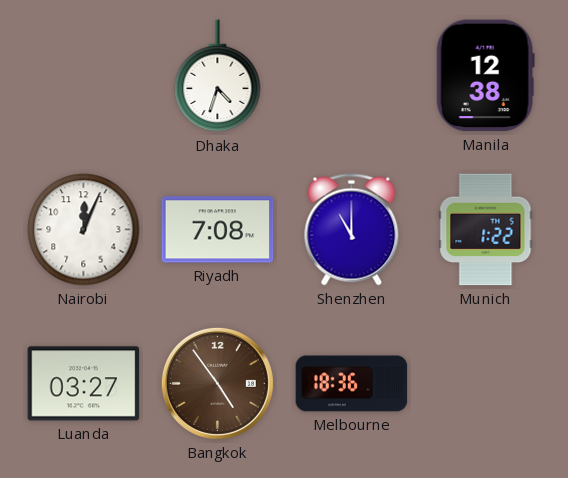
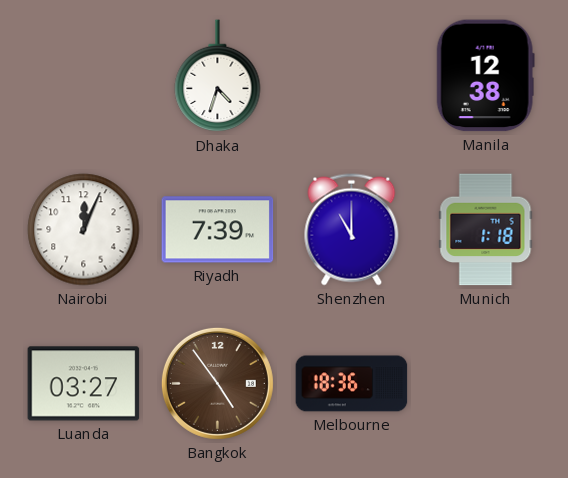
Riyadh: 7:08 -> 7:39 (218, 230)
Munich: 1:22 -> 1:18 (486, 230)
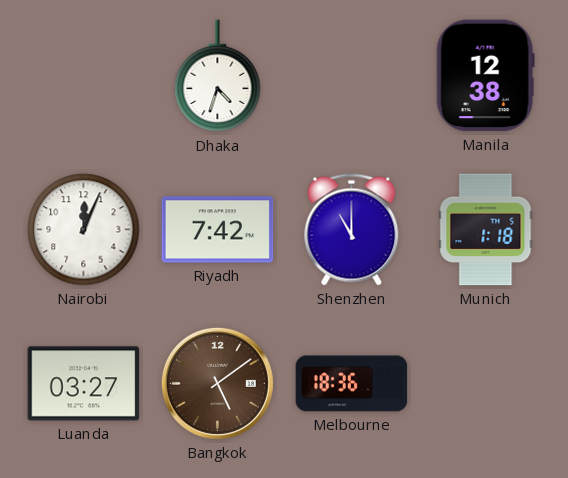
Riyadh: 7:39 -> 7:42 (218, 230)
Bangkok: 4:54 -> 5:09 (217, 383)
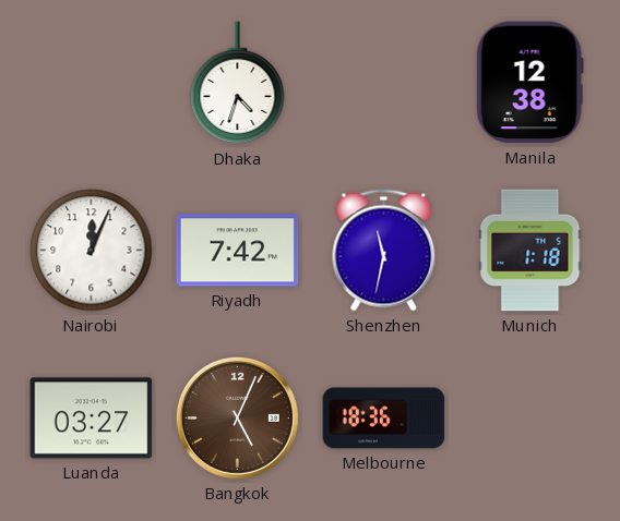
Shenzhen: 11:00 -> 11:32 (384, 251)
Bangkok: 5:09 -> 5:04 (237, 417)
